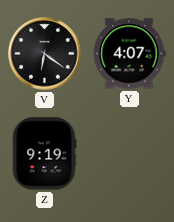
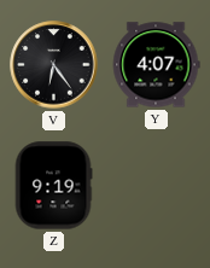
V: 6:21 -> 6:24 (54, 65)
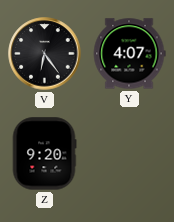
Z: 9:19 -> 9:20 (44, 154)
